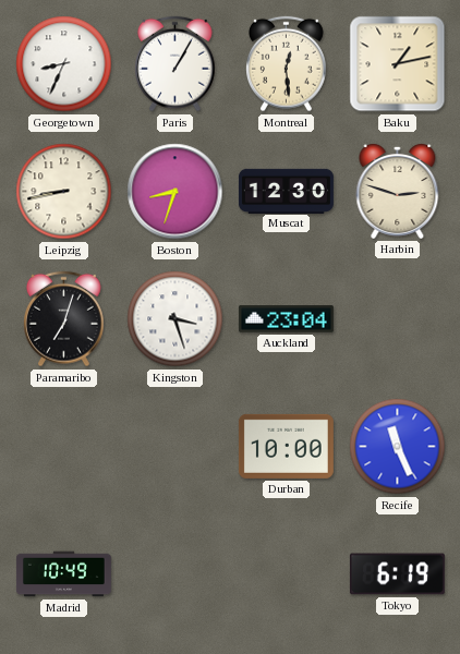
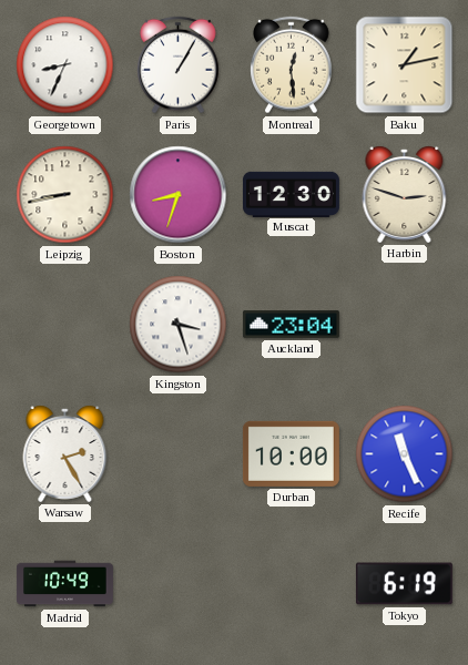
Paramaribo: 7:03 -> none (64, 319)
Warsaw: none -> 2:25 (65, 454)
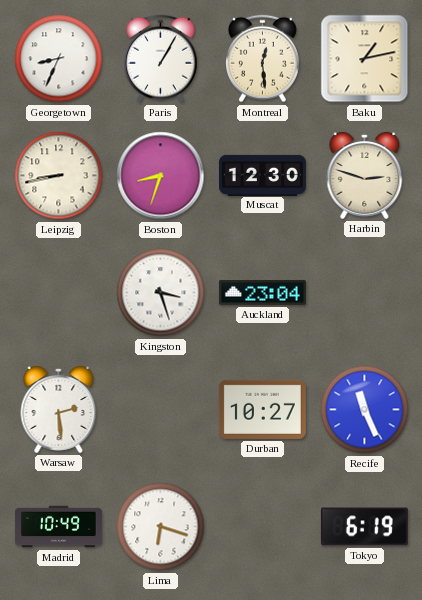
Warsaw: 2:25 -> 2:29 (59, 410)
Durban: 10:00 -> 10:27 (262, 409)
Lima: none -> 6:18 (161, 527)
